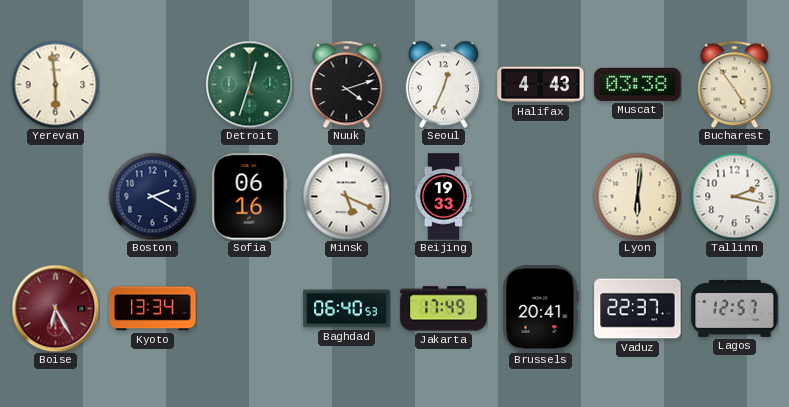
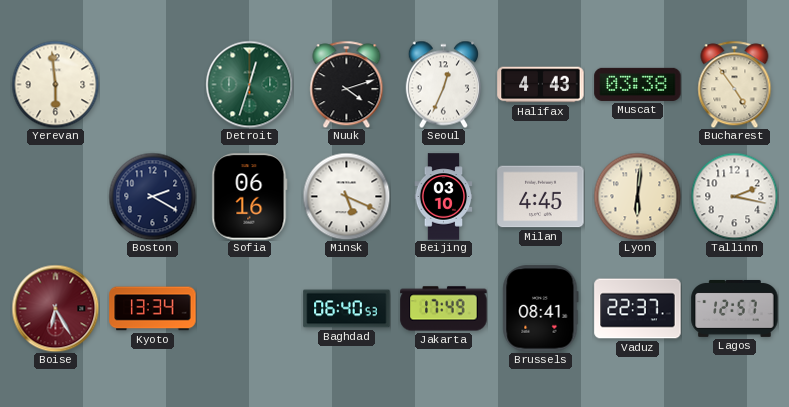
Beijing: 19:33 -> 03:10 (444, 197)
Milan: none -> 4:45 (541, 197)
Brussels: 20:41 -> 08:41 (541, 309)
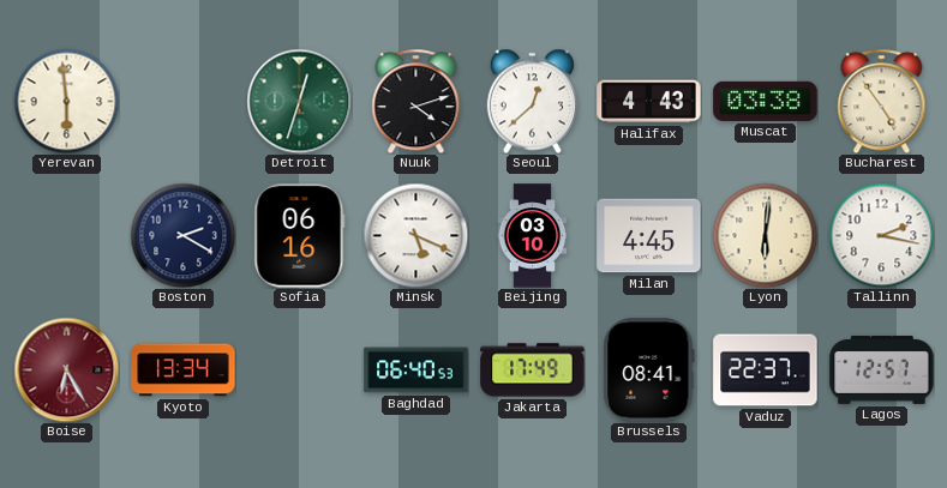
Seoul: 12:34 -> 12:38 (532, 101)
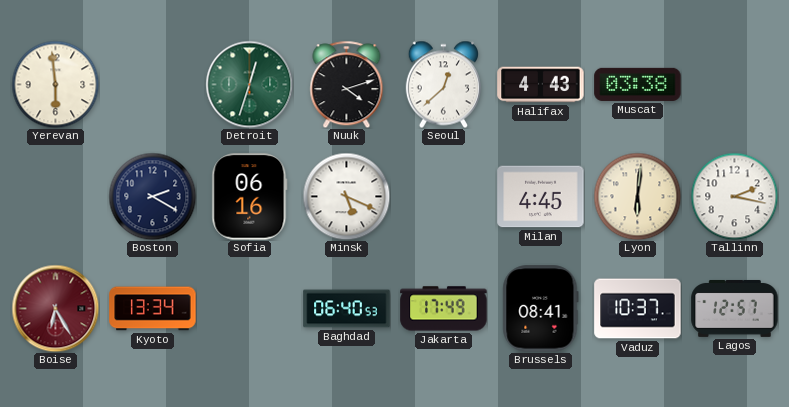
Bucharest: 4:54 -> none (882, 101)
Beijing: 03:10 -> none (533, 236)
Vaduz: 22:37 -> 10:37 (638, 309)
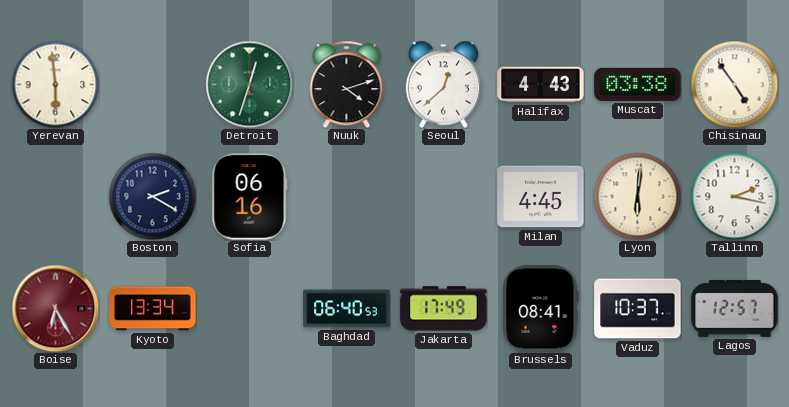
Chisinau: none -> 4:54 (734, 84)
Minsk: 5:19 -> none (346, 196)
